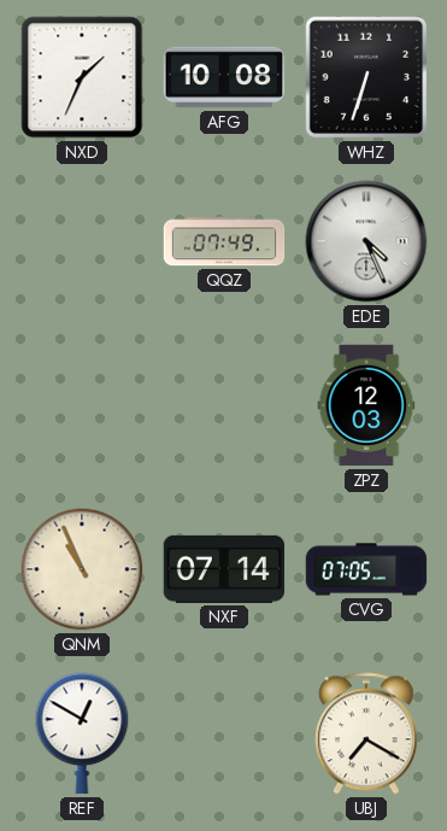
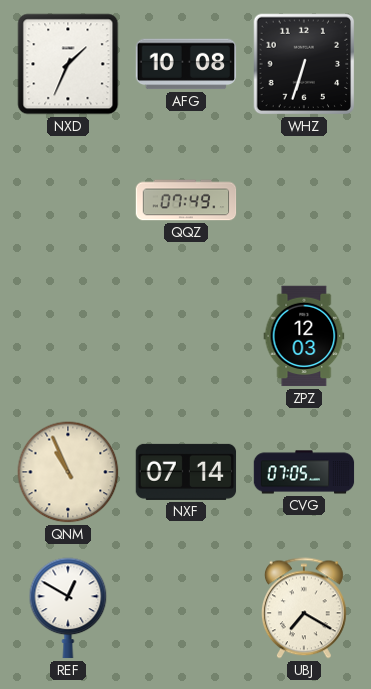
EDE: 4:26 -> none (366, 241)
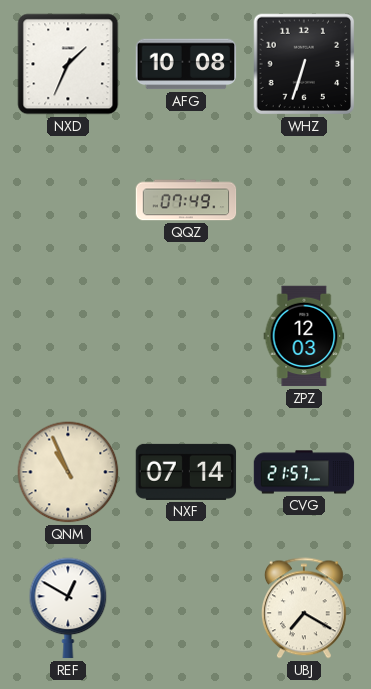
CVG: 07:05 -> 21:57 (304, 472)
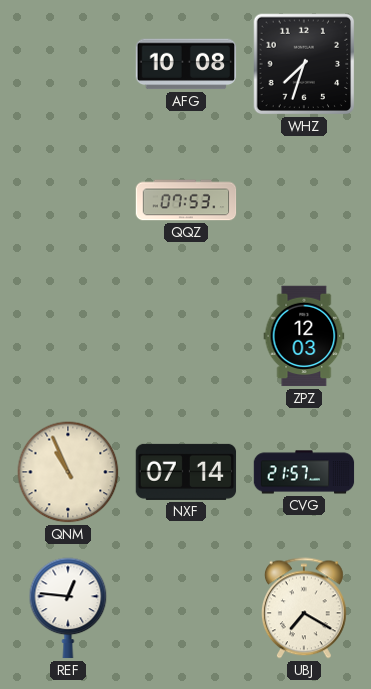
NXD: 1:34 -> none (68, 64)
WHZ: 6:33 -> 7:33 (304, 64)
QQZ: 07:49 -> 07:53 (186, 200)
REF: 12:50 -> 12:46 (68, 608)
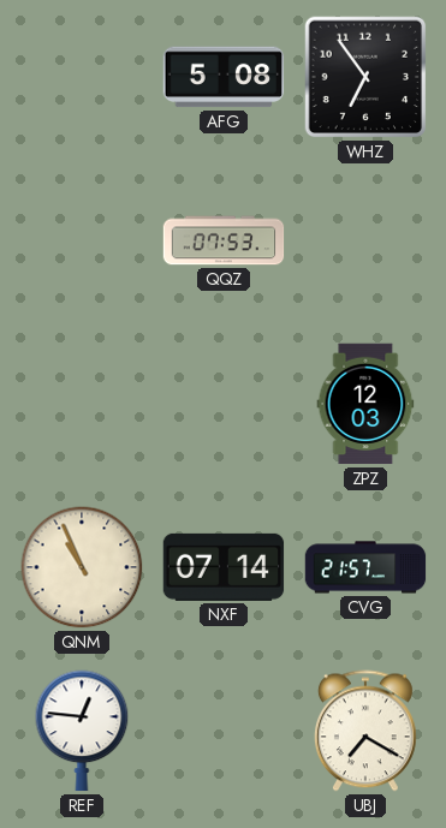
AFG: 10:08 -> 5:08 (224, 77)
WHZ: 7:33 -> 6:54 (365, 77)
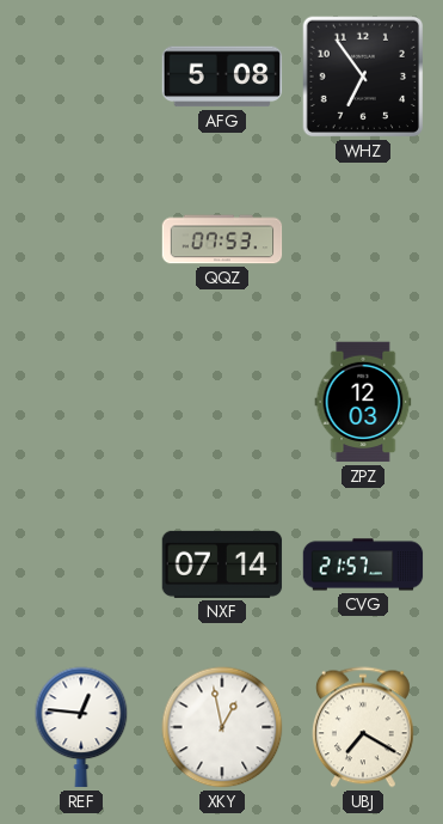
QNM: 10:56 -> none (82, 567)
XKY: none -> 12:58 (222, 727)
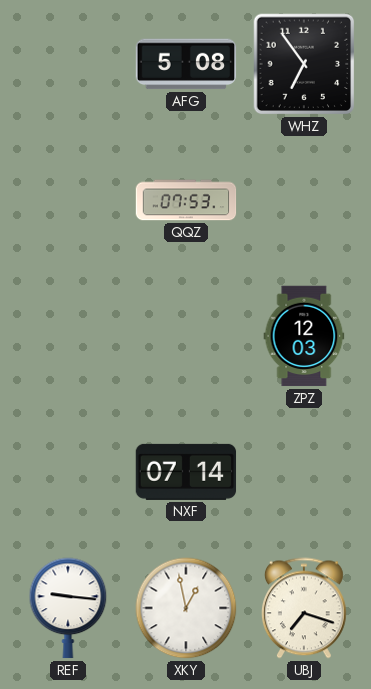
CVG: 21:57 -> none (363, 564)
REF: 12:46 -> 9:16 (68, 608)
UBJ: 7:20 -> 7:18 (304, 608)
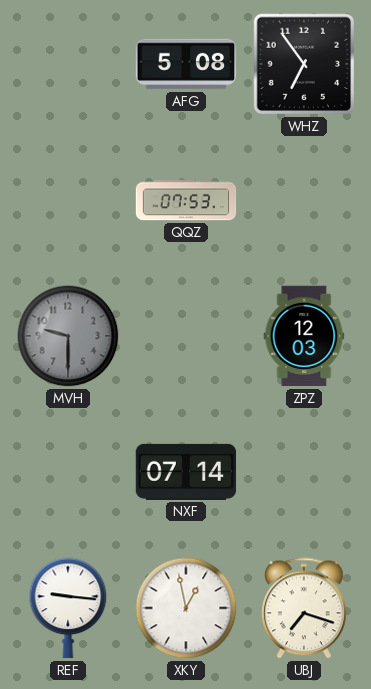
MVH: none -> 9:30 (68, 336)
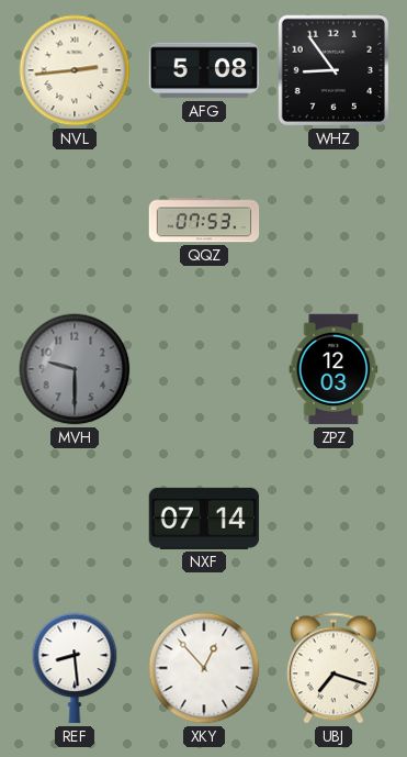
NVL: none -> 2:44 (75, 70)
WHZ: 6:54 -> 8:54 (333, 70)
REF: 9:16 -> 8:29 (75, 668)
XKY: 12:58 -> 12:53 (204, 668)
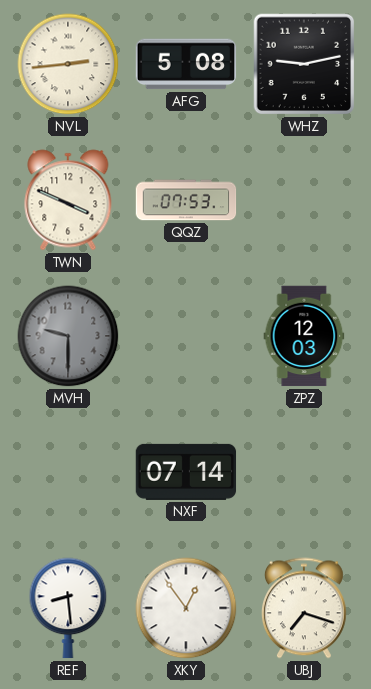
WHZ: 8:54 -> 9:13 (304, 64)
TWN: none -> 3:49 (68, 200)
XKY: 12:53 -> 12:54 (186, 608)
